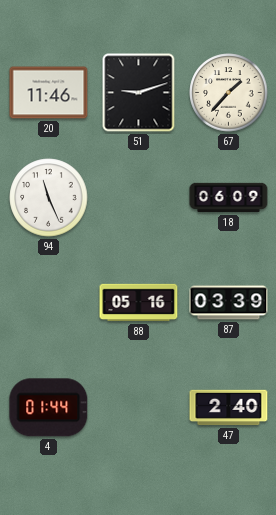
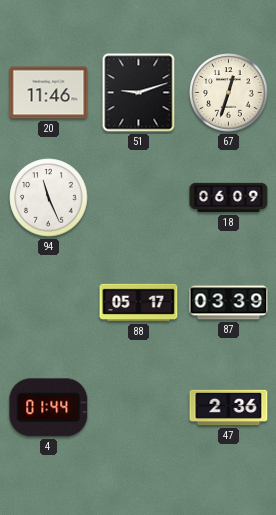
67: 1:37 -> 12:33 (229, 93)
88: 05:16 -> 05:17 (139, 303)
47: 2:40 -> 2:36 (229, 408)
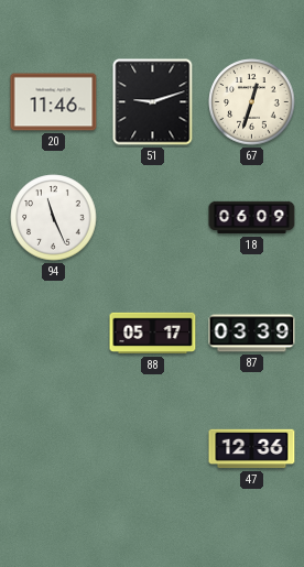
4: 01:44 -> none (49, 408)
47: 2:36 -> 12:36 (252, 449)
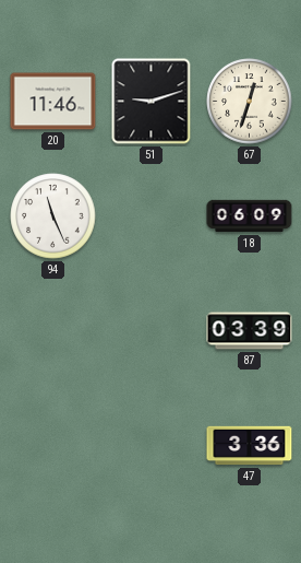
88: 05:17 -> none (153, 334)
47: 12:36 -> 3:36 (250, 446)
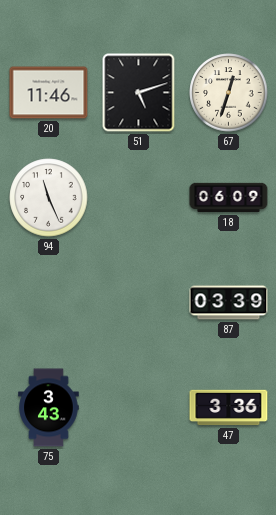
51: 9:12 -> 5:12 (139, 93)
75: none -> 3:43 (49, 408)
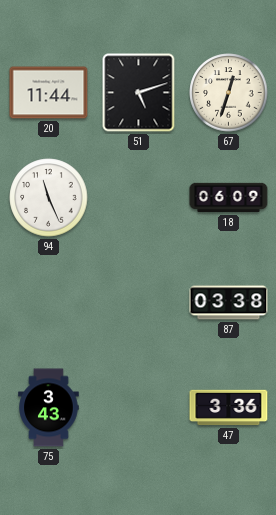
20: 11:46 -> 11:44 (49, 93)
87: 03:39 -> 03:38 (229, 303)
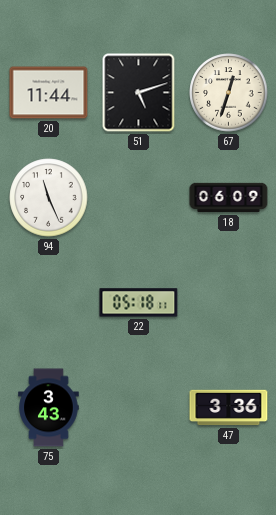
22: none -> 05:18 (139, 303)
87: 03:38 -> none (229, 303)
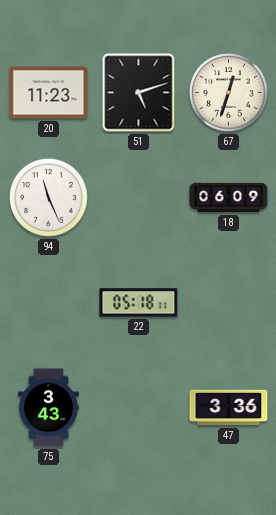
20: 11:44 -> 11:23 (49, 93)
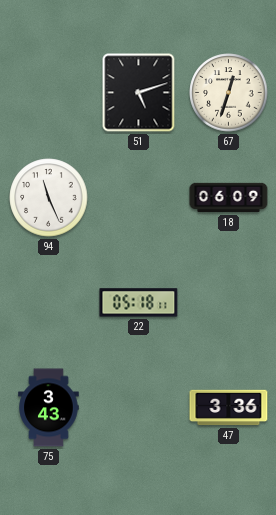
20: 11:23 -> none (49, 93)
